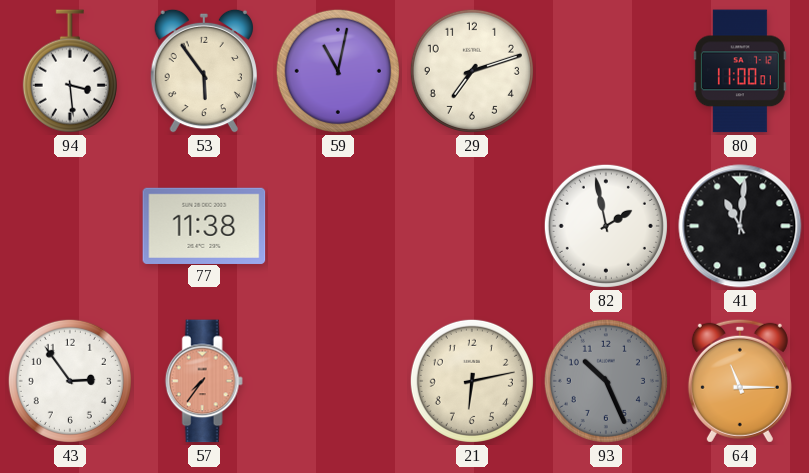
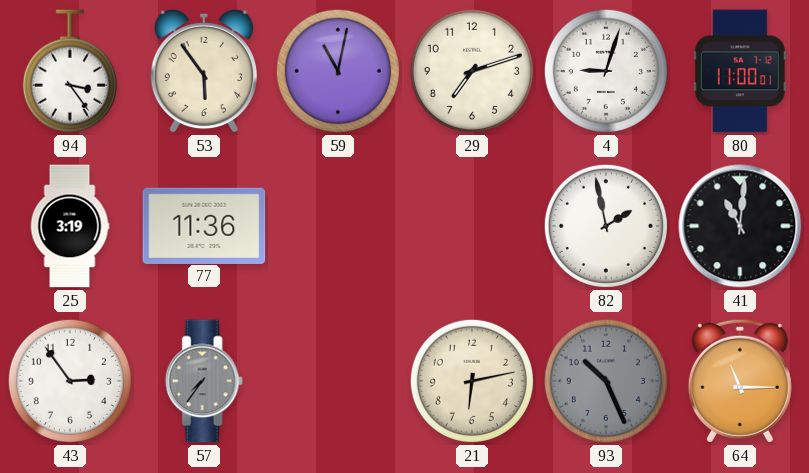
94: 3:29 -> 3:24 (70, 71)
4: none -> 9:03 (606, 71)
25: none -> 3:19 (70, 226)
77: 11:38 -> 11:36 (204, 225)
57 dial: salmon -> grey (204, 381)
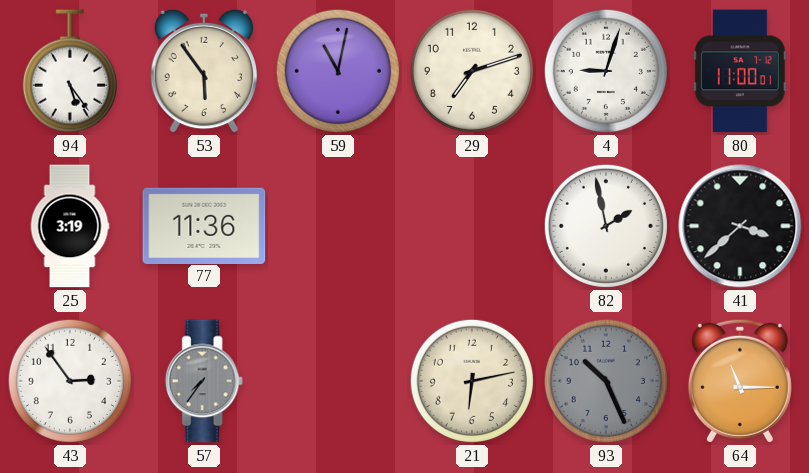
94: 3:24 -> 5:24 (70, 71)
41: 11:01 -> 3:38 (740, 226)
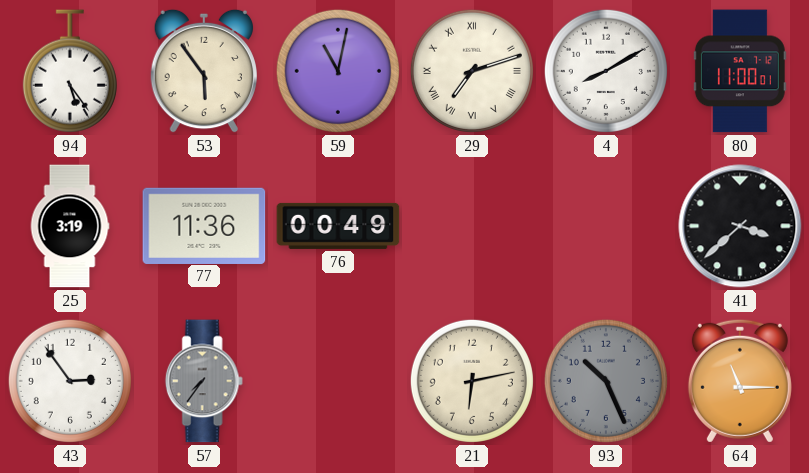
29 numerals: Arabic -> Roman (472, 71)
4: 9:03 -> 8:10 (606, 71)
76: none -> 00:49 (338, 226)
82: 1:58 -> none (606, 226)
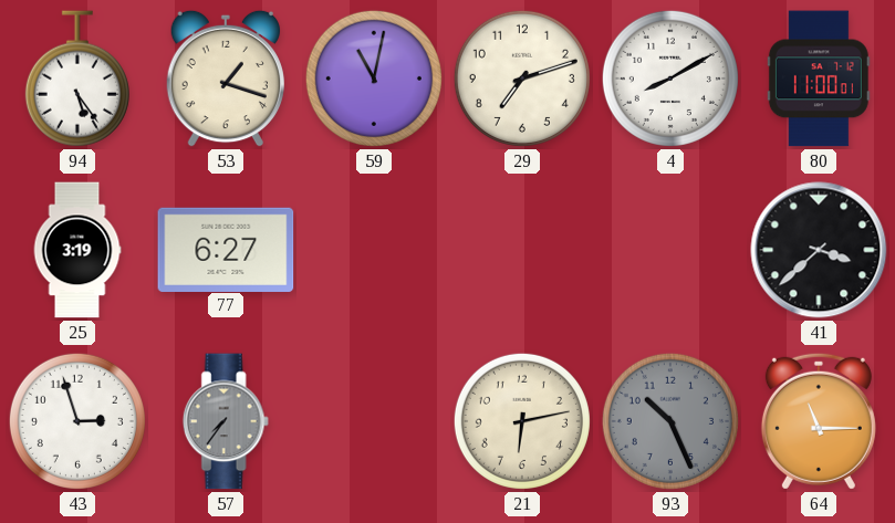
53: 5:54 -> 1:18 (226, 79)
29 numerals: Roman -> Arabic (522, 79)
77: 11:36 -> 6:27 (226, 249)
76: 00:49 -> none (338, 226)
43: 2:54 -> 2:57 (77, 421)
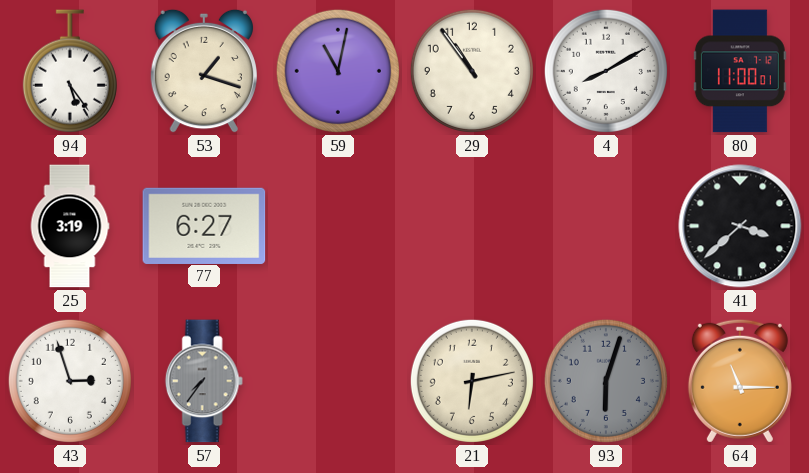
29: 7:12 -> 10:54 (472, 71)
93: 10:26 -> 6:03 (606, 381)
